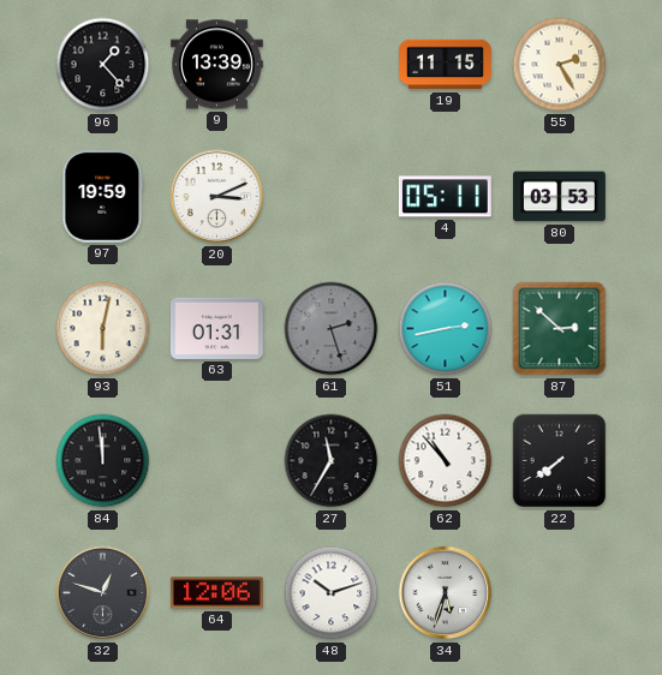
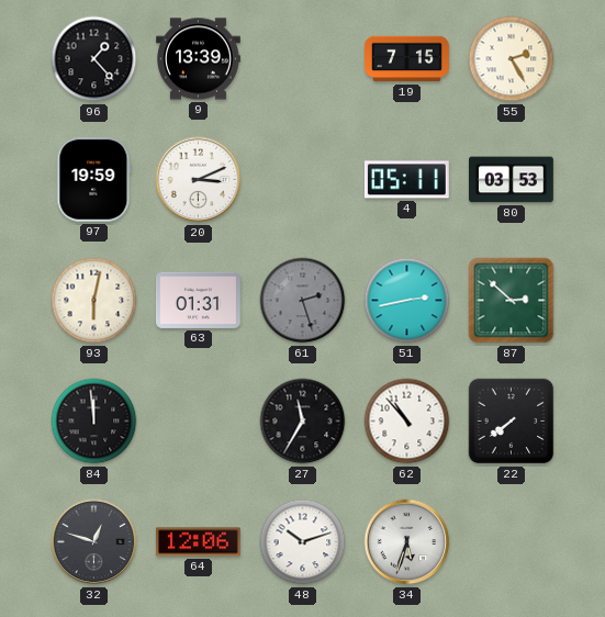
19: 11:15 -> 7:15 (407, 59)
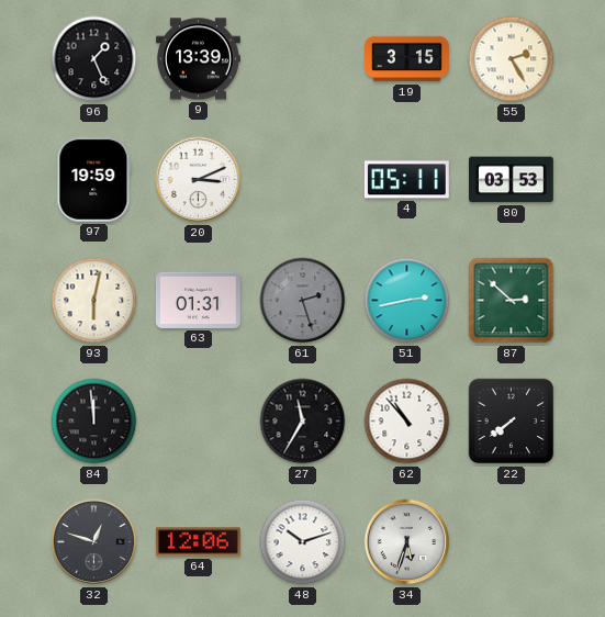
96: 1:23 -> 1:26 (94, 59)
19: 7:15 -> 3:15 (407, 59)
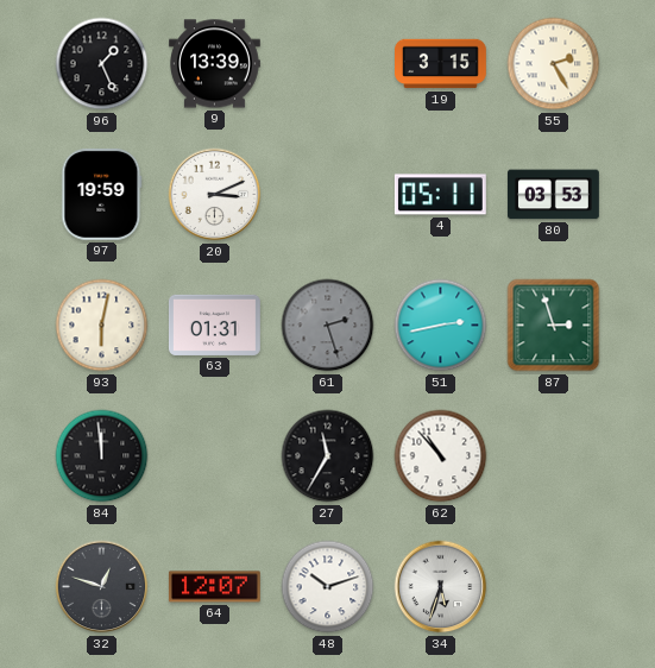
87: 2:52 -> 2:57 (554, 326)
22: 7:39 -> none (512, 422)
64: 12:06 -> 12:07 (214, 587)
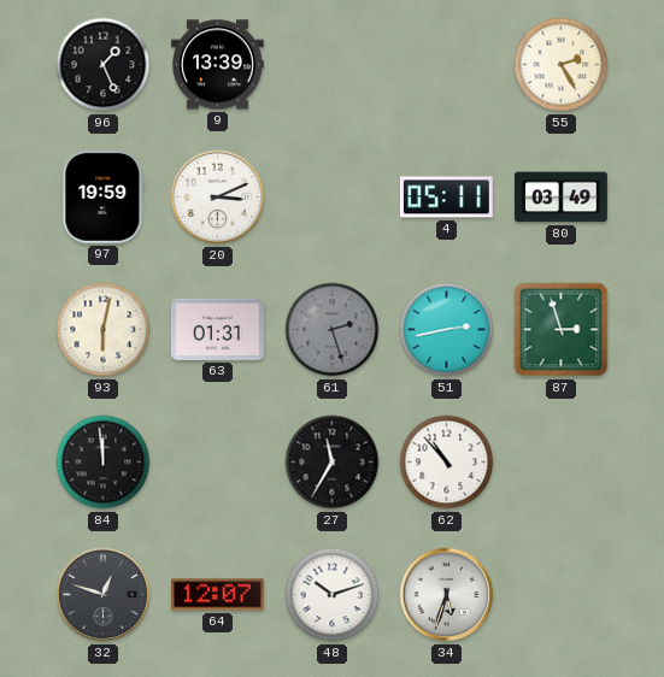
19: 3:15 -> none (441, 64)
80: 03:53 -> 03:49 (560, 198)
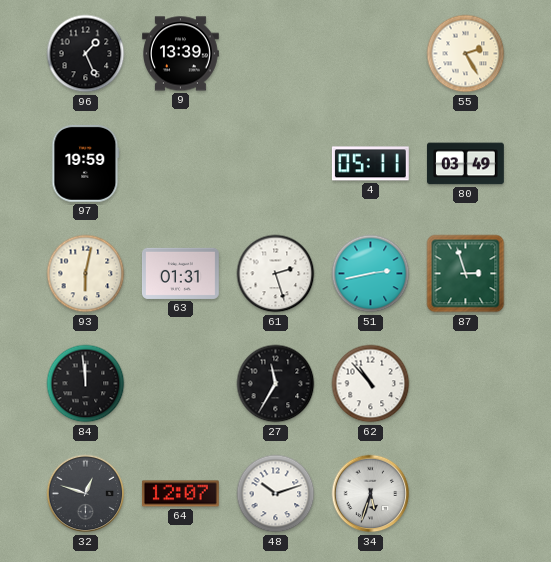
20: 3:11 -> none (218, 198)
61 dial: grey -> white (276, 274)
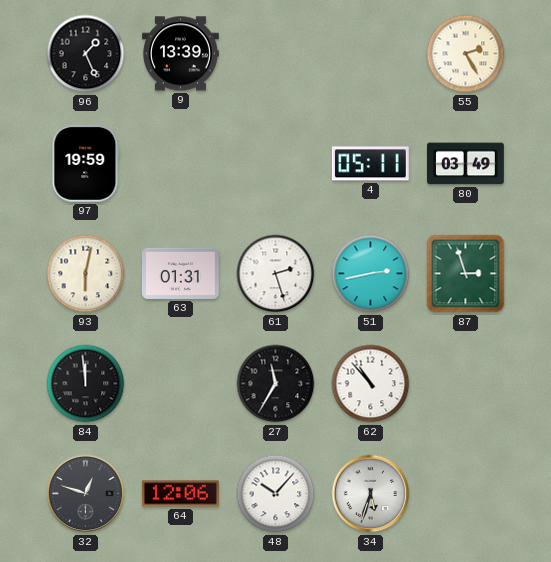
64: 12:07 -> 12:06 (180, 494)
48: 10:12 -> 10:07 (276, 494)
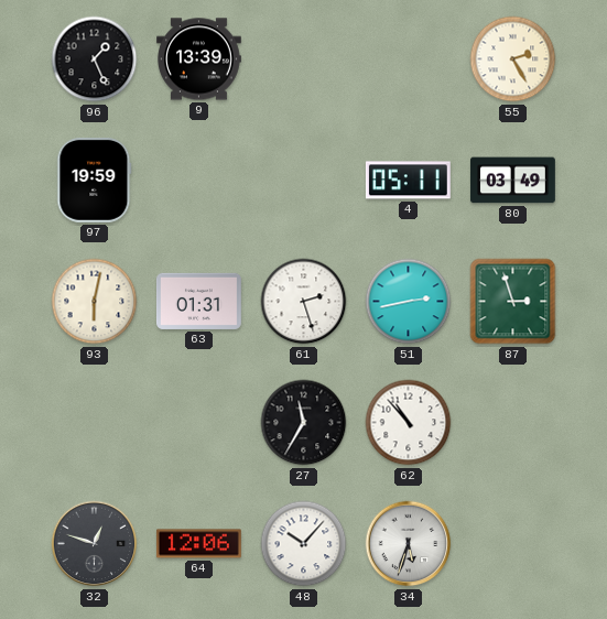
84: 11:59 -> none (86, 384)
